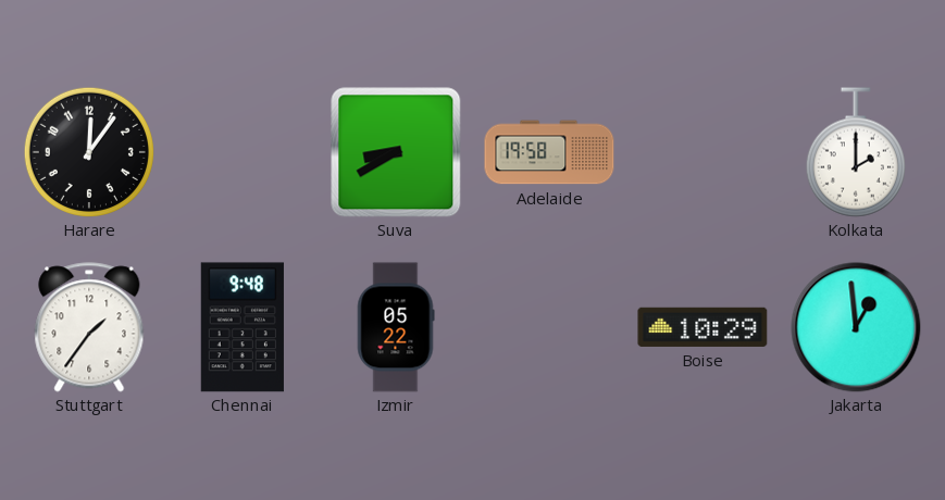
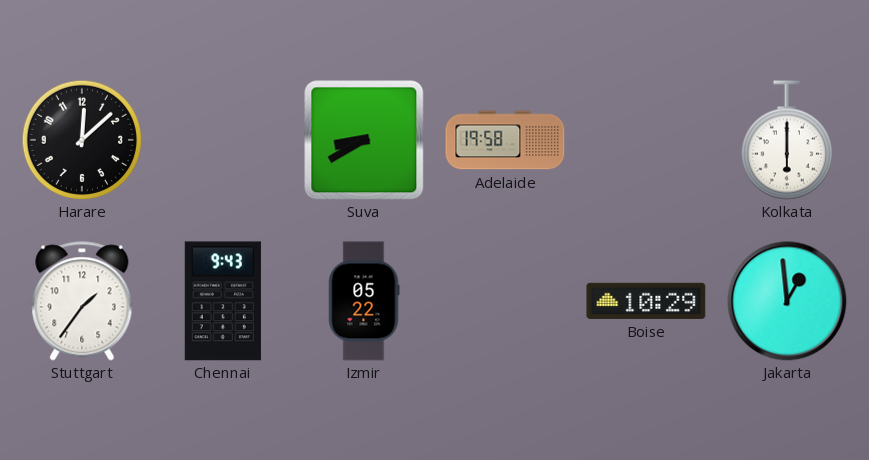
Harare: 12:06 -> 12:08 (82, 140)
Kolkata: 2:00 -> 6:00 (787, 140)
Chennai: 9:48 -> 9:43 (223, 301)
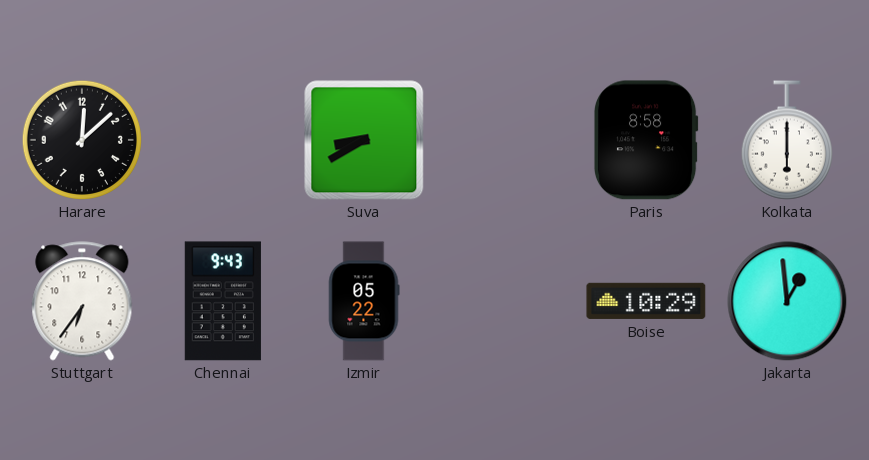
Adelaide: 19:58 -> none (505, 140)
Paris: none -> 8:58 (646, 140)
Stuttgart: 1:36 -> 6:36 (82, 301)
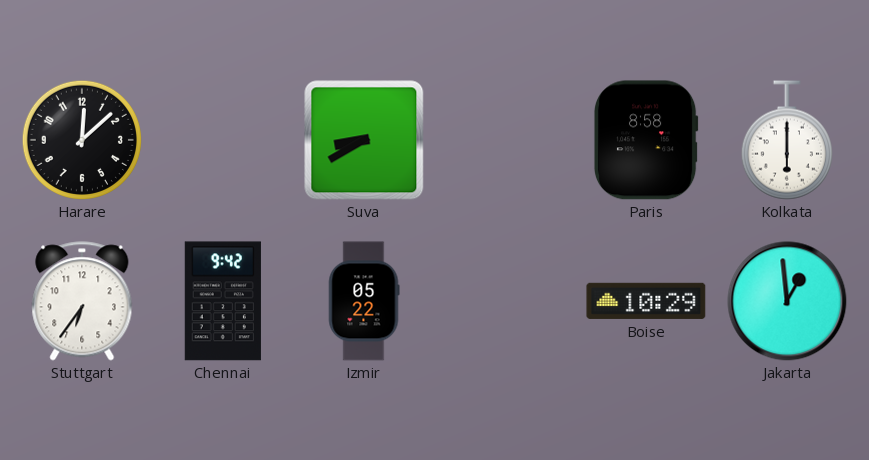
Chennai: 9:43 -> 9:42 (223, 301)
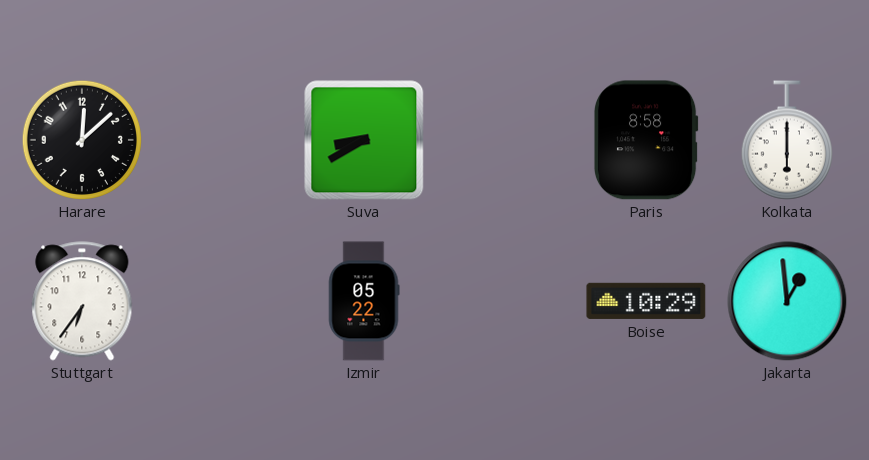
Chennai: 9:42 -> none (223, 301)
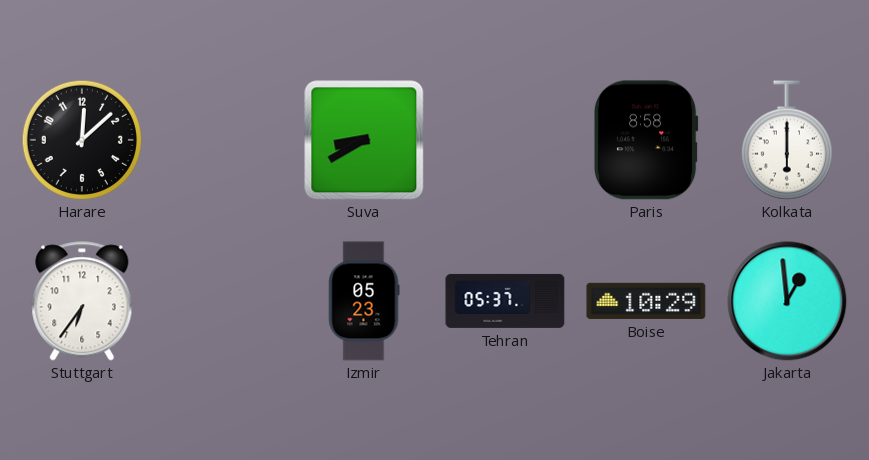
Izmir: 05:22 -> 05:23 (364, 301)
Tehran: none -> 05:37 (505, 301)
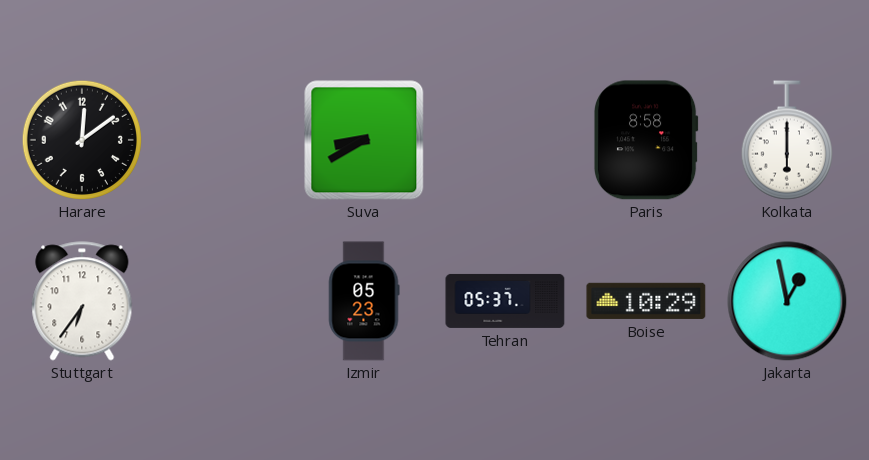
Harare: 12:08 -> 12:09 (82, 140)
Jakarta: 12:59 -> 12:58 (787, 301)
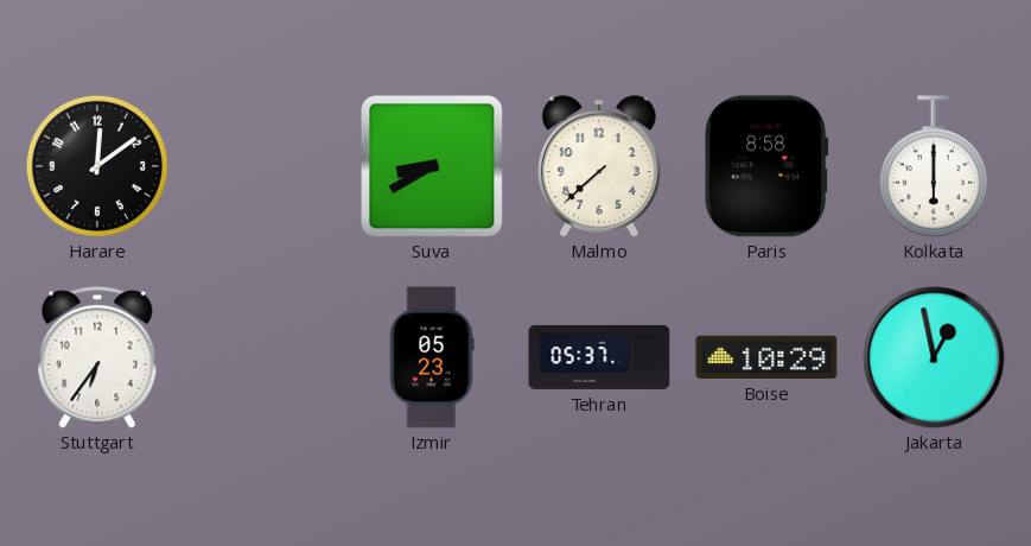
Malmo: none -> 7:38 (600, 166)
